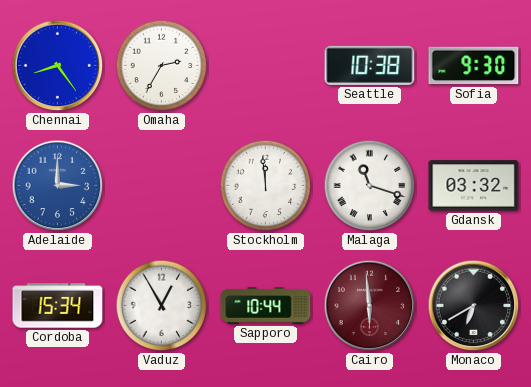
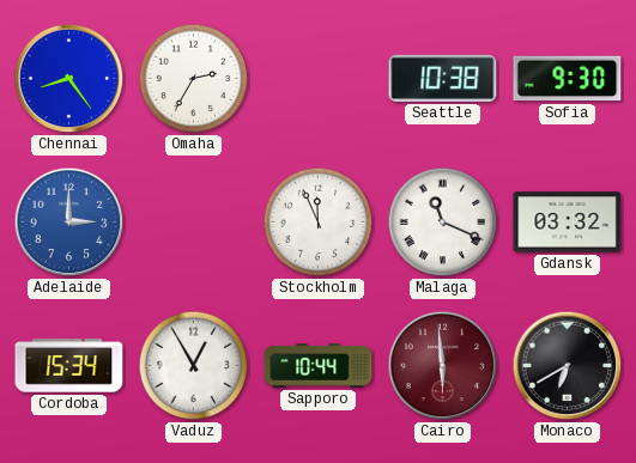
Stockholm: 11:59 -> 11:56 (319, 223)
Malaga: 11:18 -> 11:19 (443, 223)
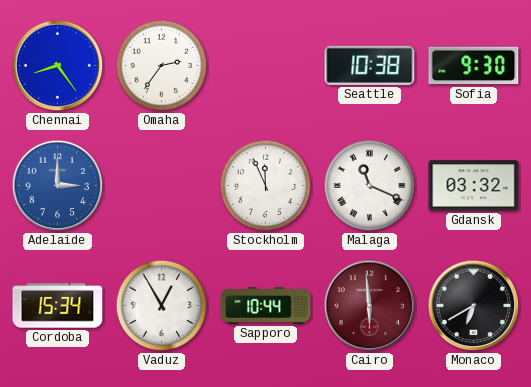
Omaha: 2:35 -> 2:36 (162, 66)
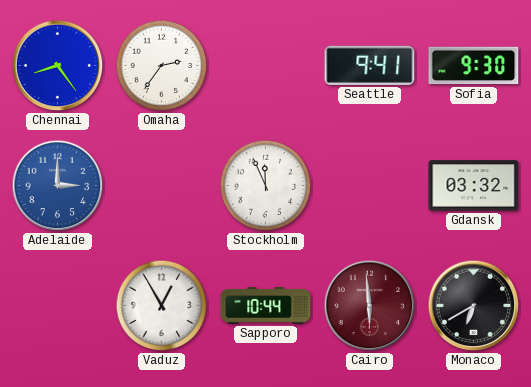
Seattle: 10:38 -> 9:41 (370, 65)
Malaga: 11:19 -> none (370, 186)
Cordoba: 15:34 -> none (58, 306)
